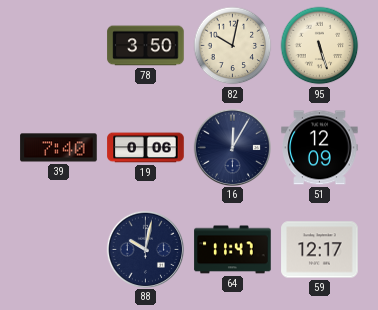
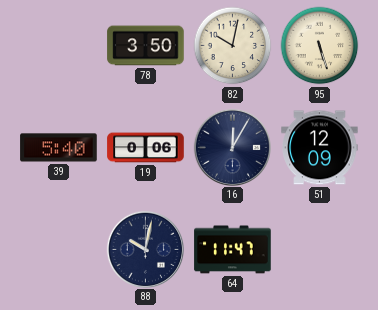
39: 7:40 -> 5:40 (59, 148)
59: 12:17 -> none (320, 250)
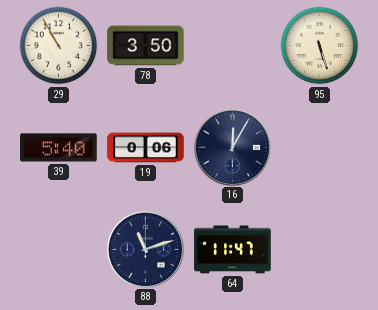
29: none -> 10:55 (59, 46)
82: 10:02 -> none (233, 46)
51: 12:09 -> none (320, 148)
88: 10:02 -> 11:12 (145, 249)
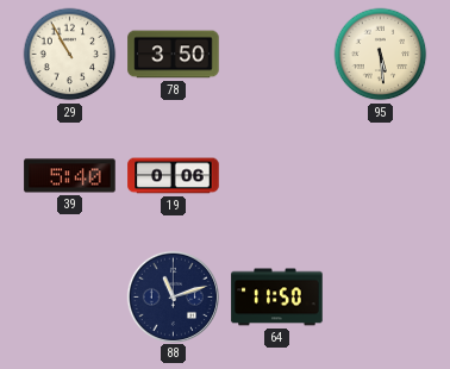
95: 5:27 -> 5:29 (381, 55)
16: 12:05 -> none (232, 147)
64: 11:47 -> 11:50 (277, 298)
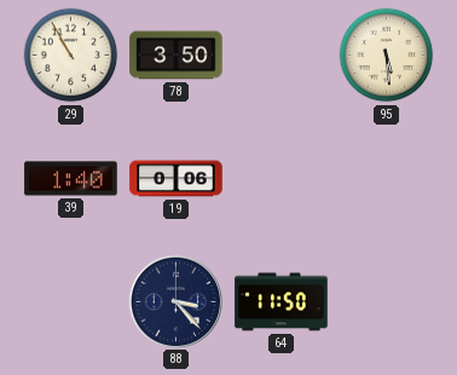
39: 5:40 -> 1:40 (71, 179)
88: 11:12 -> 3:23 (175, 301)
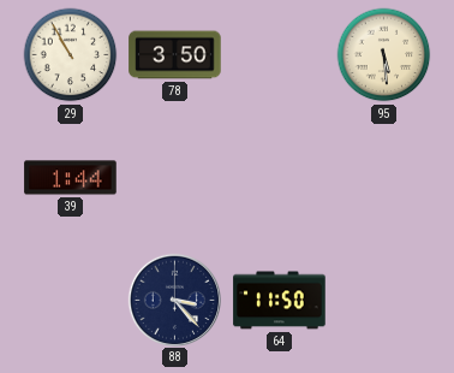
39: 1:40 -> 1:44 (71, 178)
19: 0:06 -> none (177, 179)
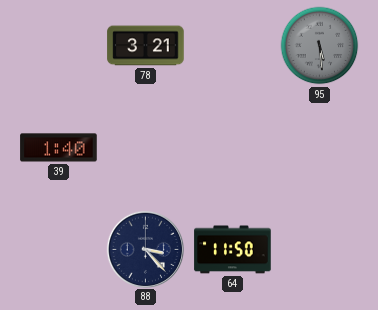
29: 10:55 -> none (71, 55)
78: 3:50 -> 3:21 (146, 46)
95 dial: cream -> grey (320, 46)
39: 1:44 -> 1:40 (59, 148)
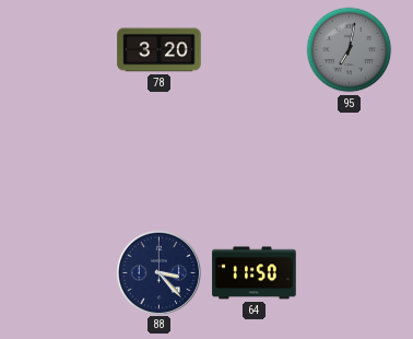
78: 3:21 -> 3:20 (160, 50)
95: 5:29 -> 7:02 (350, 50)
39: 1:40 -> none (59, 148)
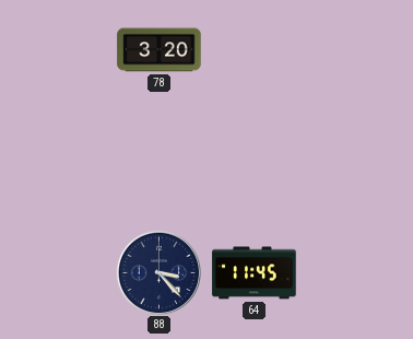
95: 7:02 -> none (350, 50)
64: 11:50 -> 11:45 (255, 273)
